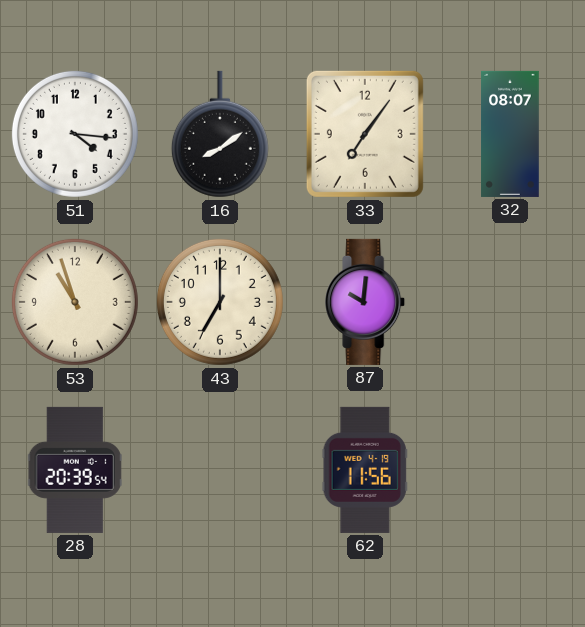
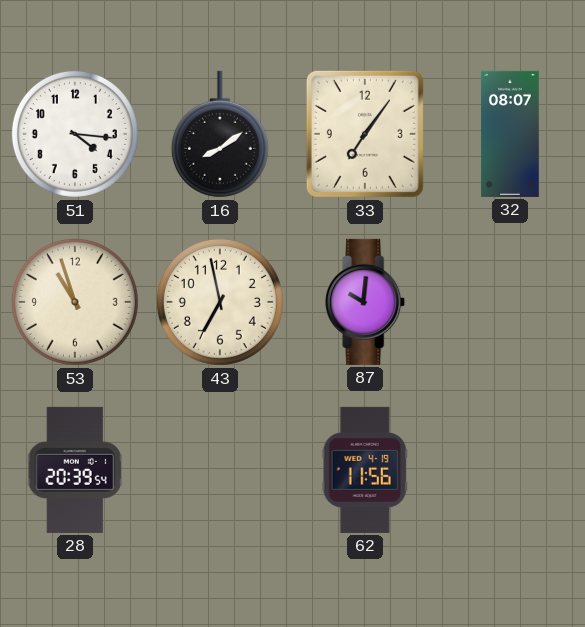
43: 7:00 -> 6:58 (220, 302)
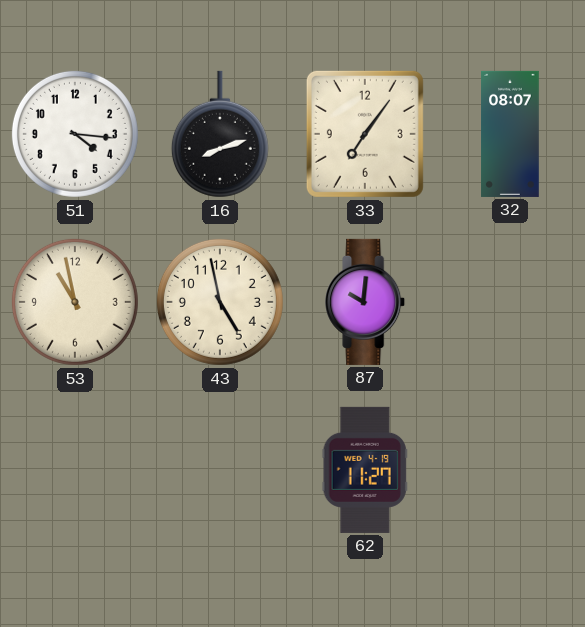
16: 8:09 -> 8:12 (220, 134)
53: 10:57 -> 10:58 (75, 302)
43: 6:58 -> 4:58 (220, 302)
28: 20:39 -> none (75, 470)
62: 11:56 -> 11:27 (365, 470)
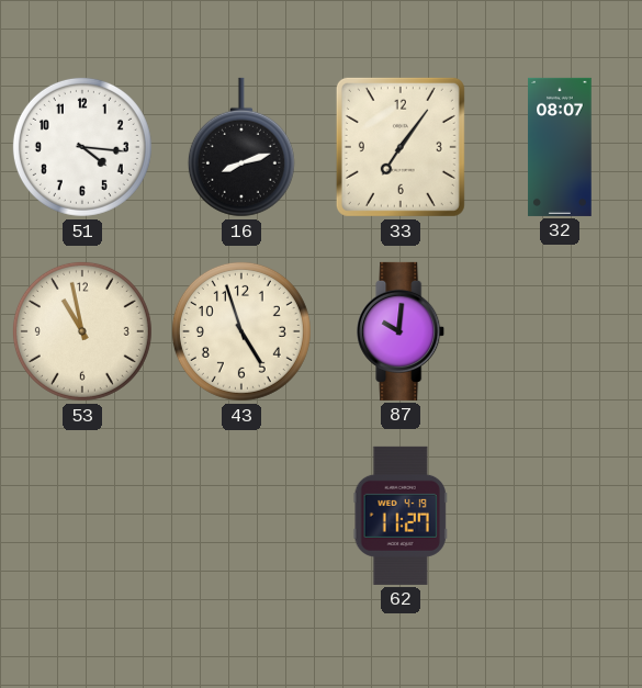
43: 4:58 -> 4:57 (241, 331)
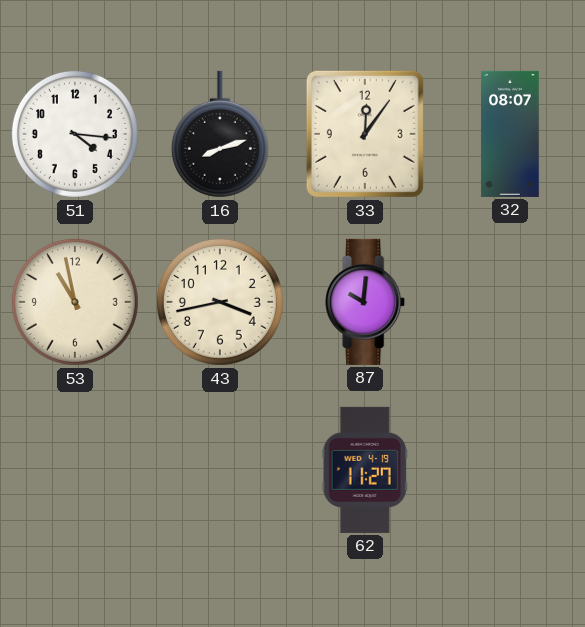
33: 7:06 -> 12:06 (365, 134)
43: 4:57 -> 3:43 (220, 302)
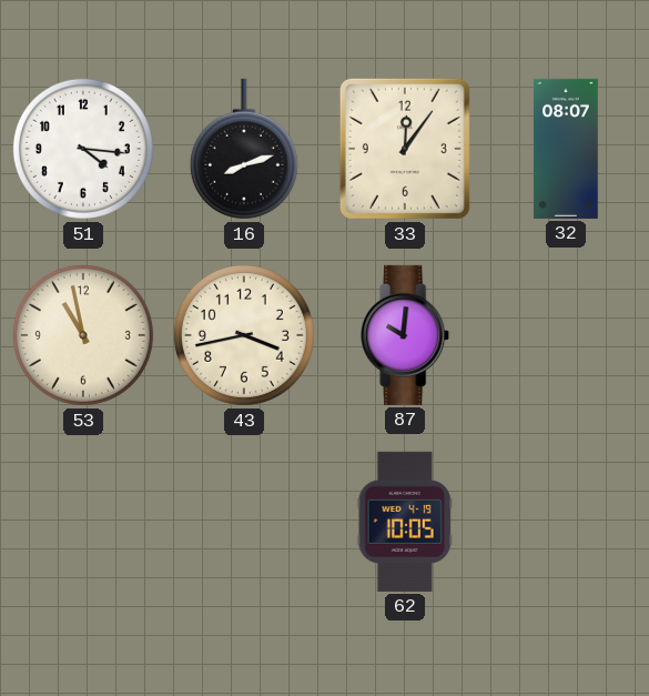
62: 11:27 -> 10:05 (405, 522)
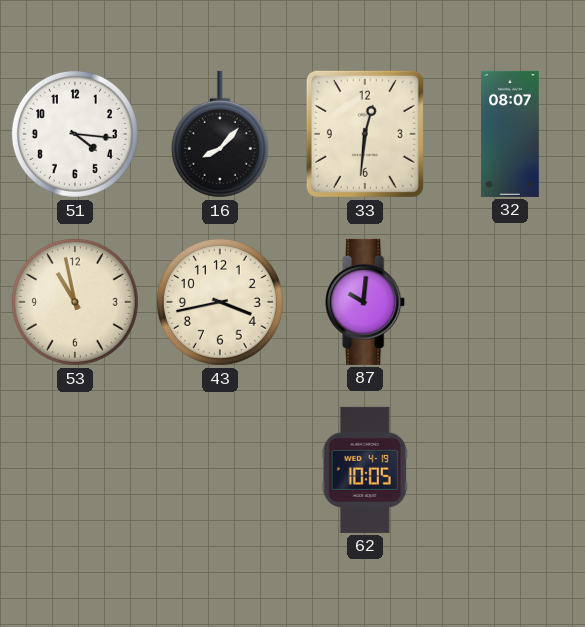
16: 8:12 -> 8:07 (220, 134)
33: 12:06 -> 12:31 (365, 134)
